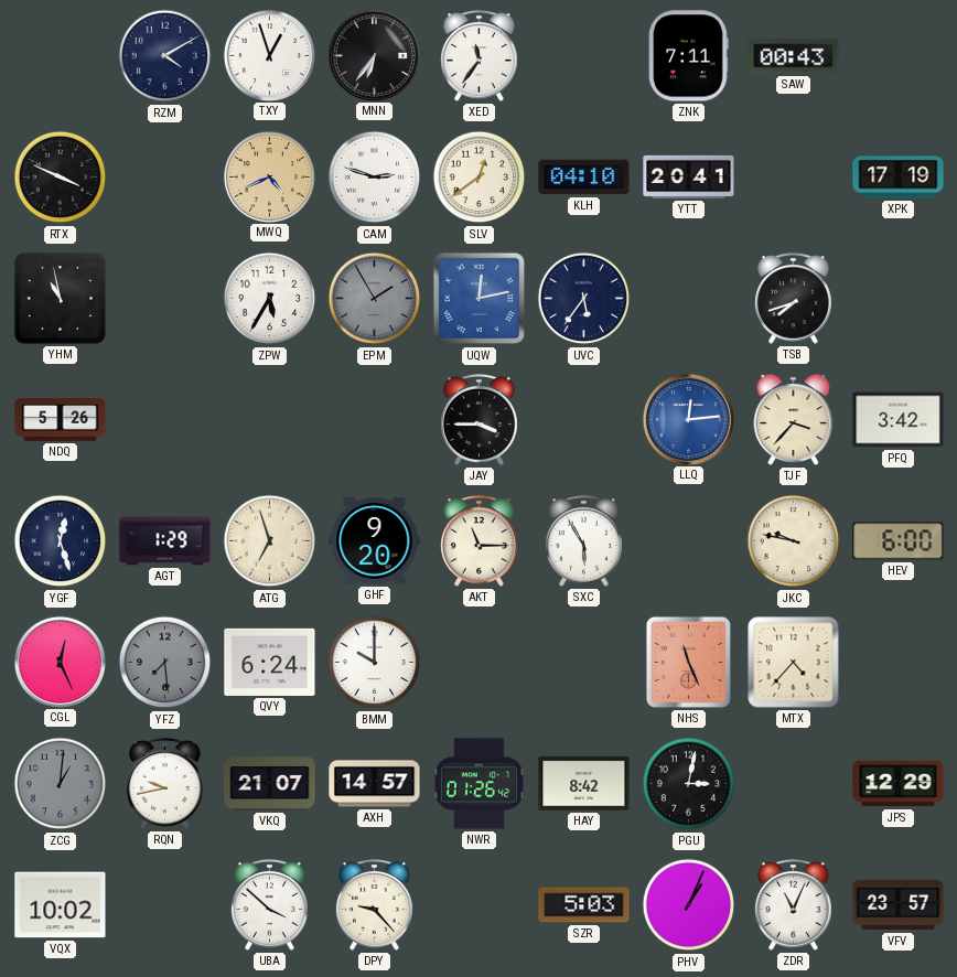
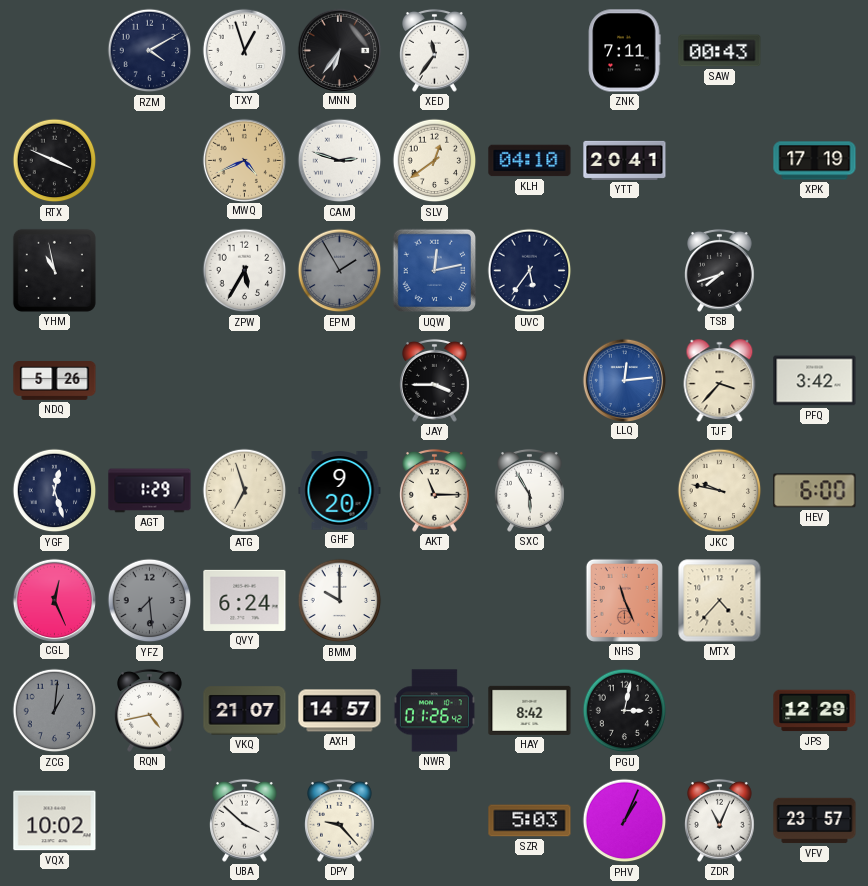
RQN: 9:43 -> 4:43 (150, 710)
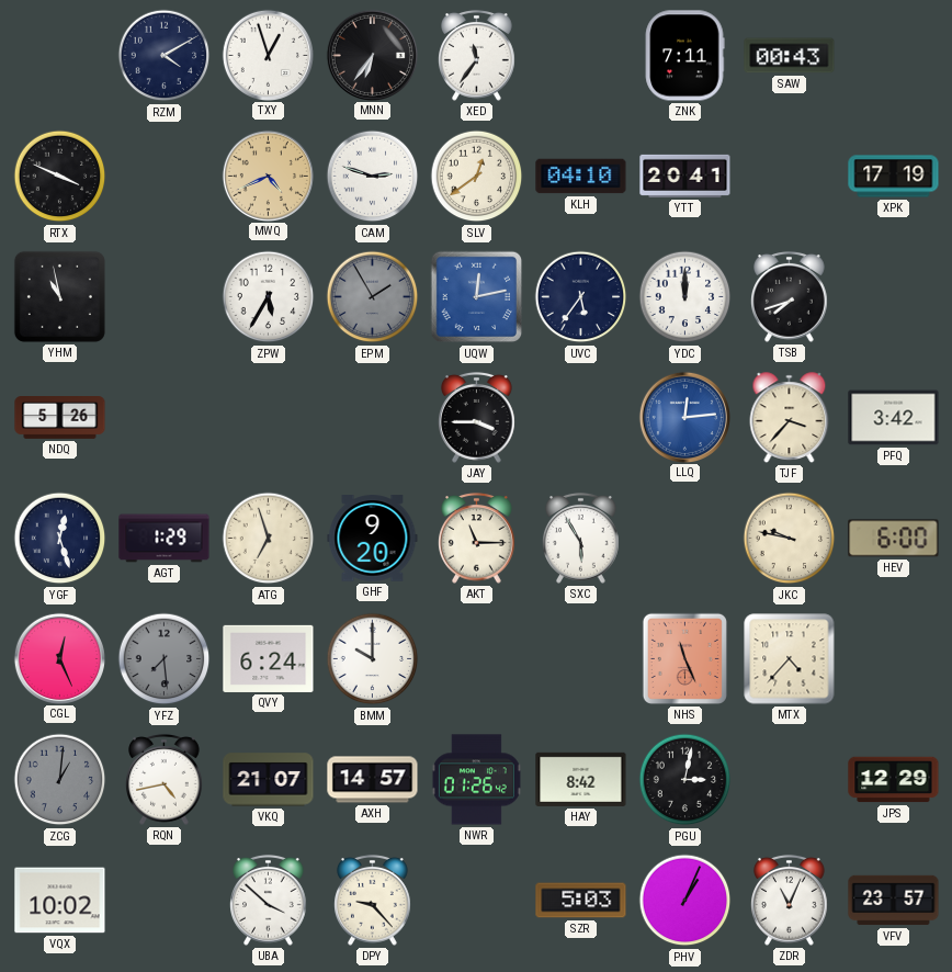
YDC: none -> 12:00 (685, 297)
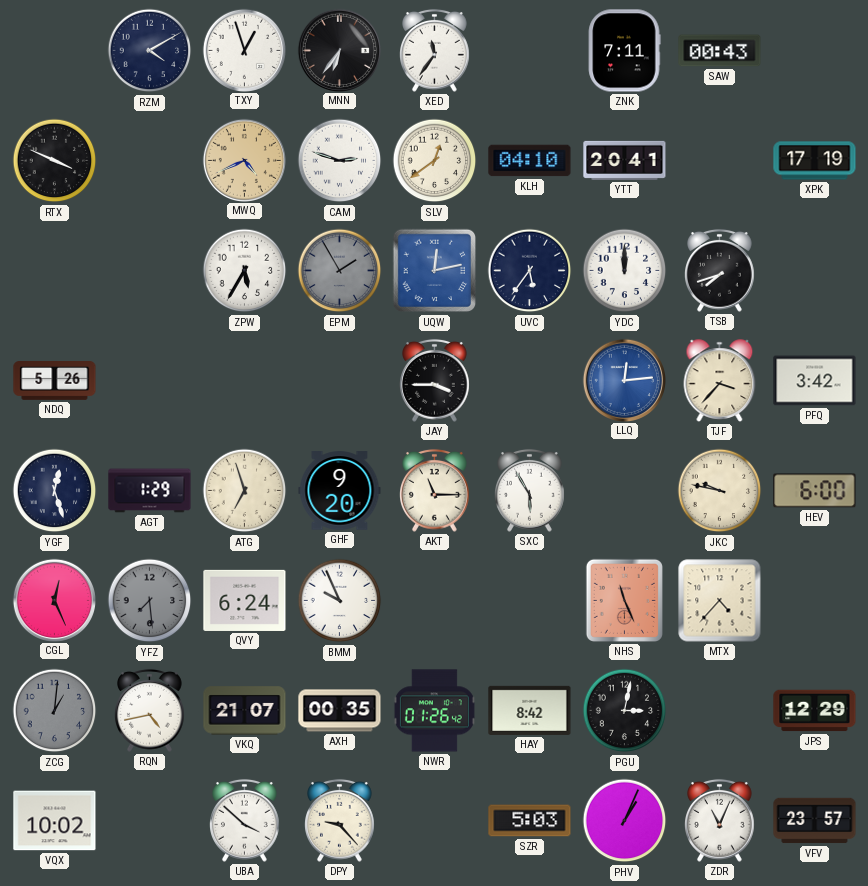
YHM: 10:58 -> none (59, 296)
BMM: 10:00 -> 9:56 (340, 601)
AXH: 14:57 -> 00:35 (340, 711)
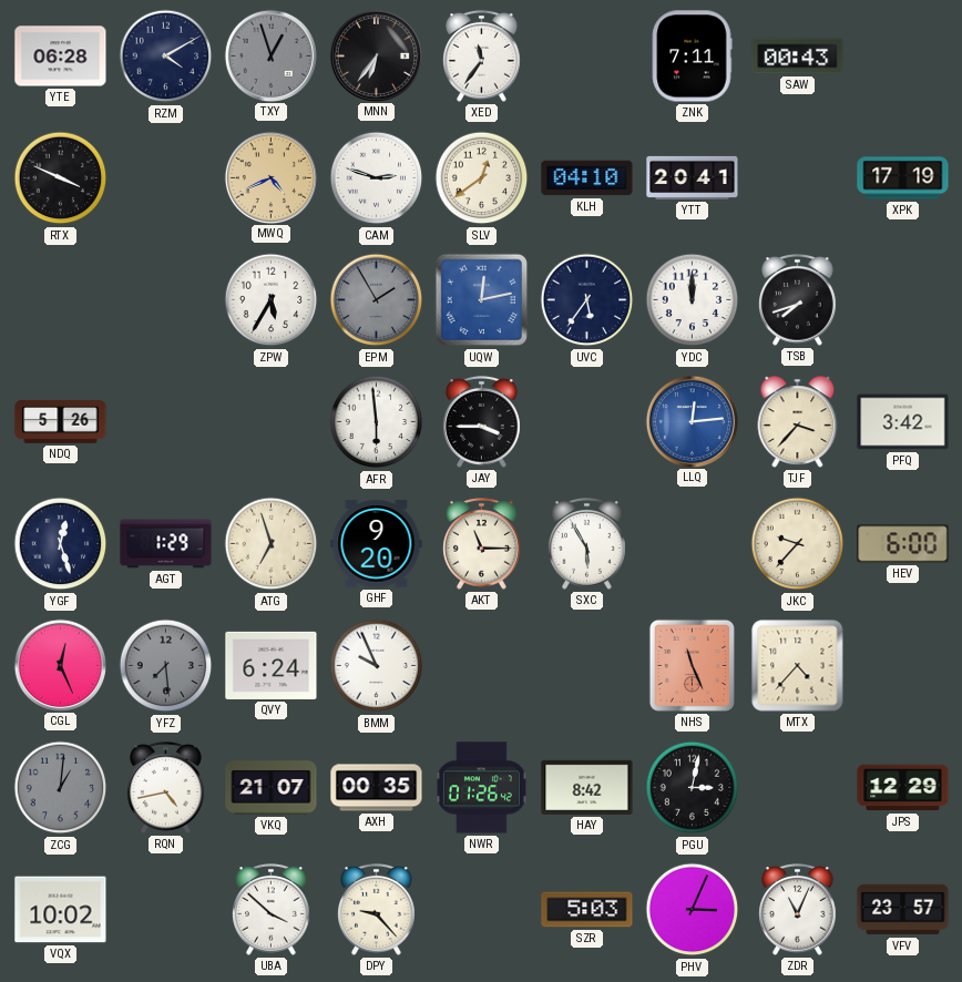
YTE: none -> 06:28 (61, 57)
TXY dial: white -> grey (270, 55)
AFR: none -> 5:59 (377, 422)
JKC: 9:47 -> 9:37 (798, 544)
PHV: 1:04 -> 3:04 (693, 910)
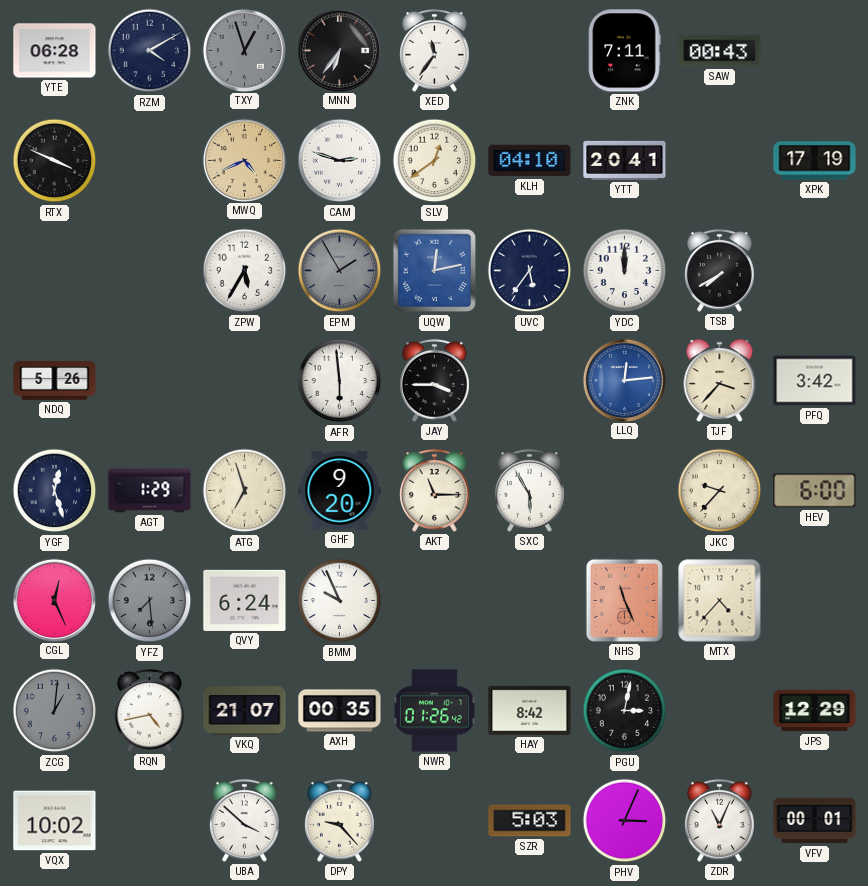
TSB: 7:42 -> 7:40 (720, 270)
VFV: 23:57 -> 00:01 (815, 821)
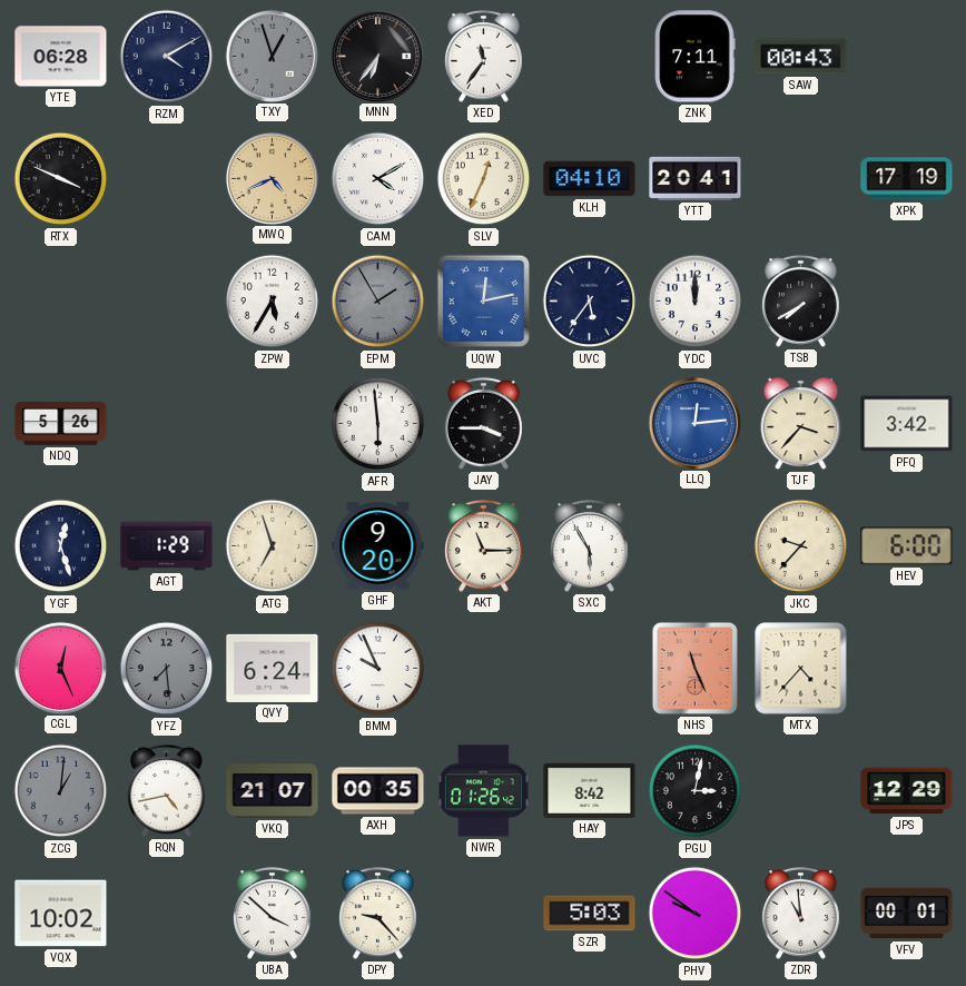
CAM: 2:48 -> 4:10 (378, 179)
SLV: 12:39 -> 12:34 (484, 179)
PHV: 3:04 -> 9:51 (696, 914)
ZDR: 11:04 -> 10:59 (801, 913)
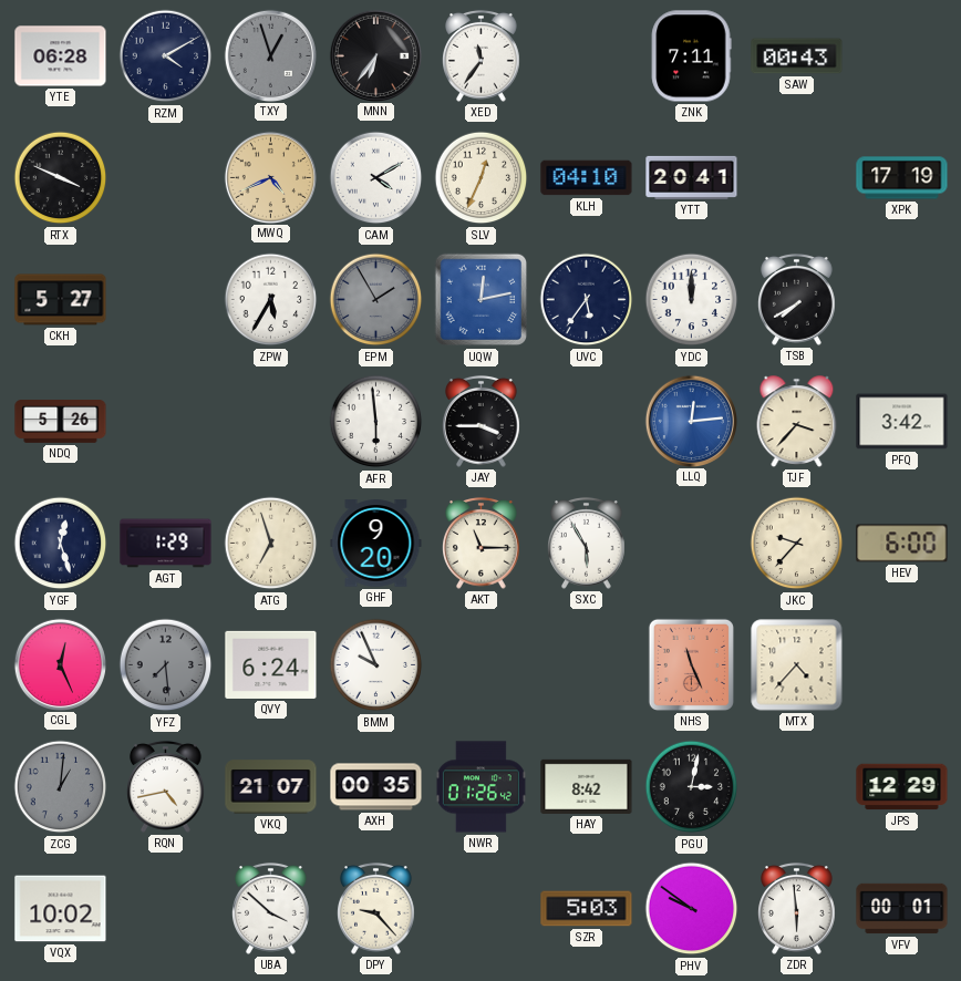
CKH: none -> 5:27 (61, 300)
ZDR: 10:59 -> 5:59 (797, 908)
